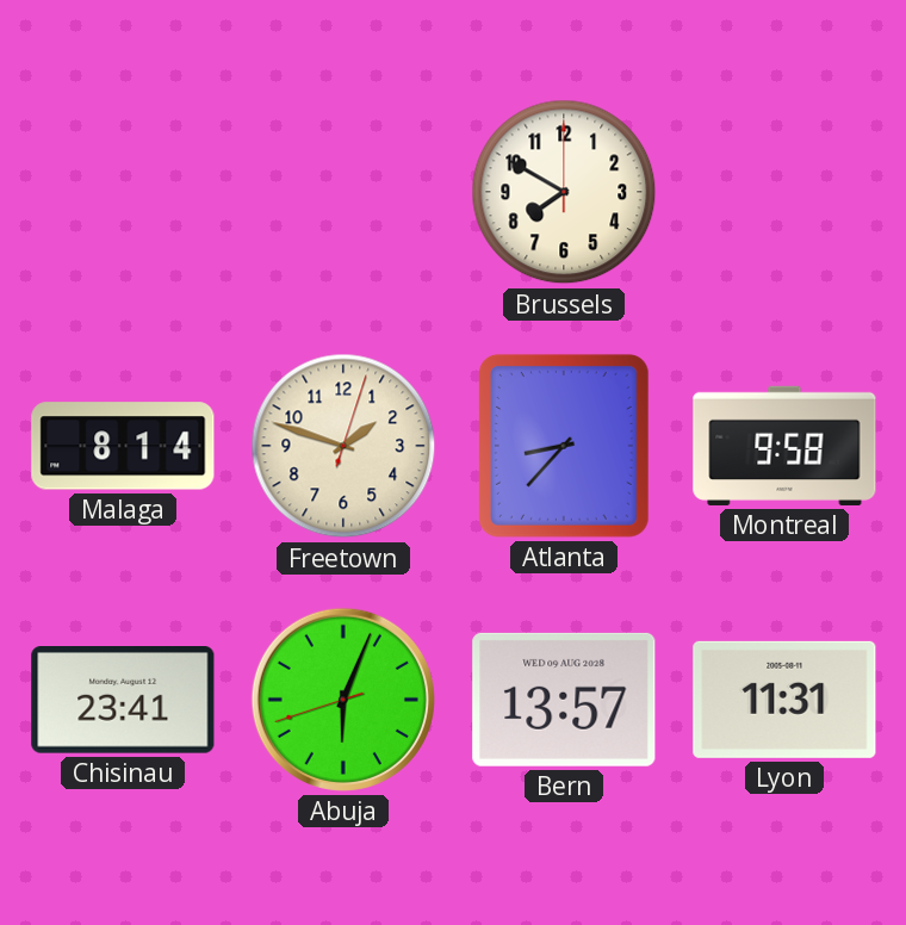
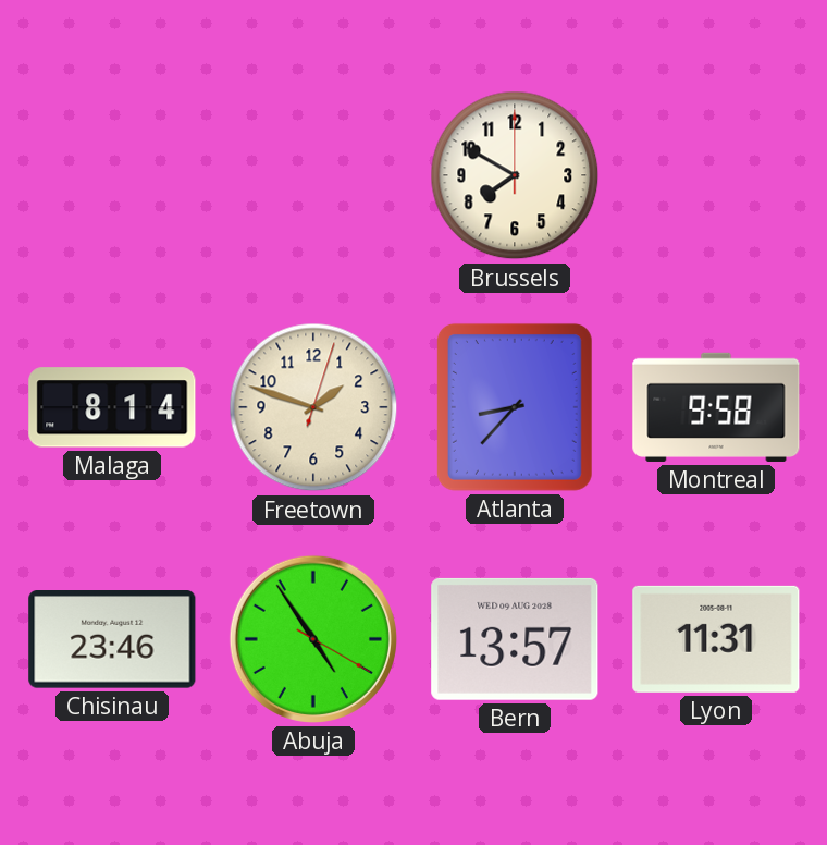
Chisinau: 23:41 -> 23:46 (112, 640)
Abuja: 6:03 -> 4:54 (313, 639)
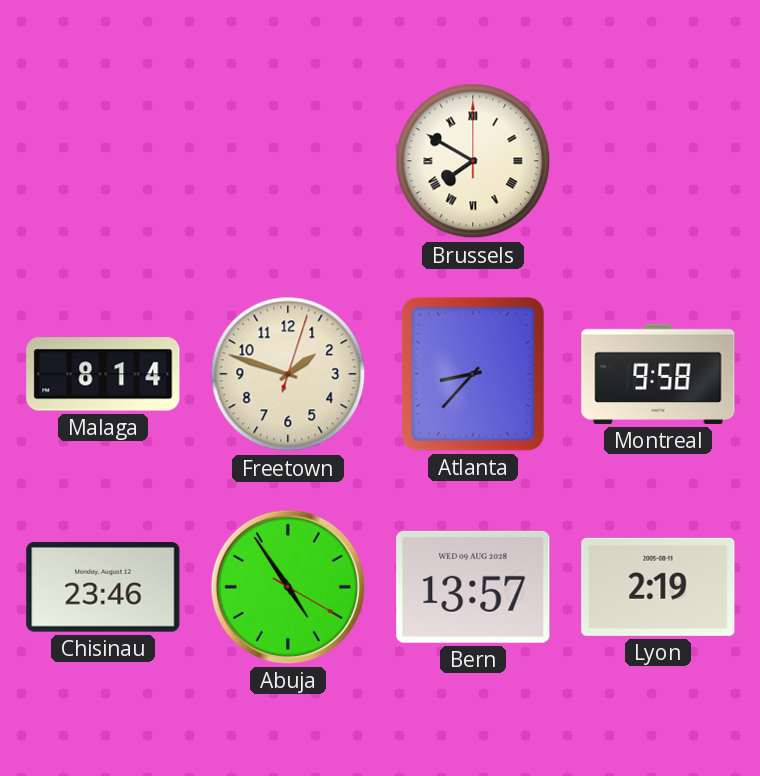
Brussels numerals: Arabic -> Roman (473, 161)
Lyon: 11:31 -> 2:19 (658, 587)
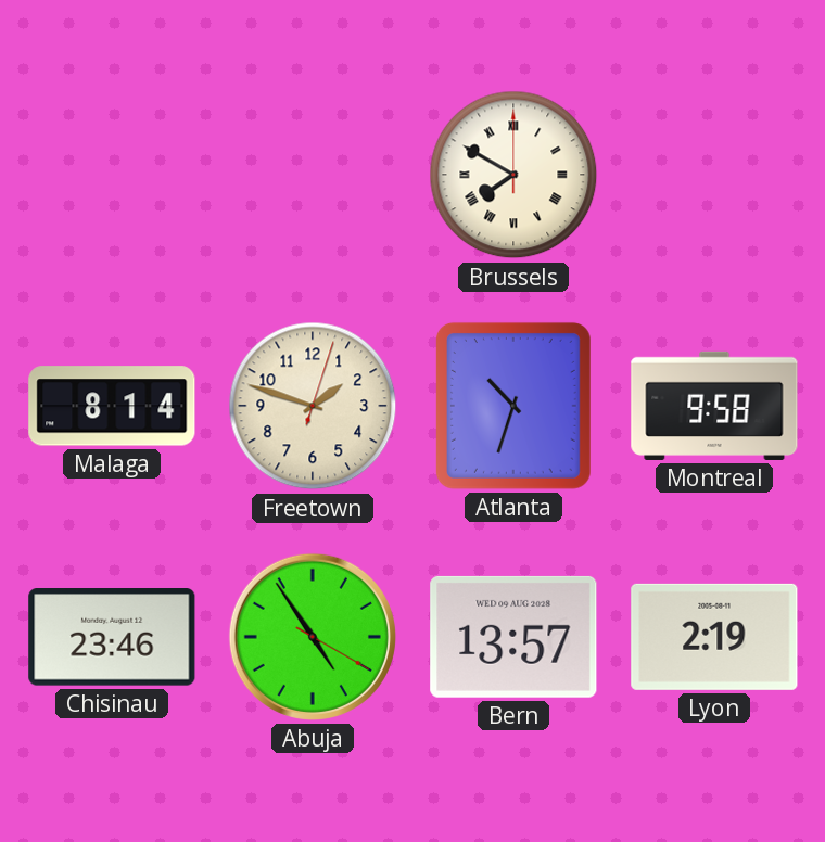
Atlanta: 8:37 -> 10:33 (513, 406)
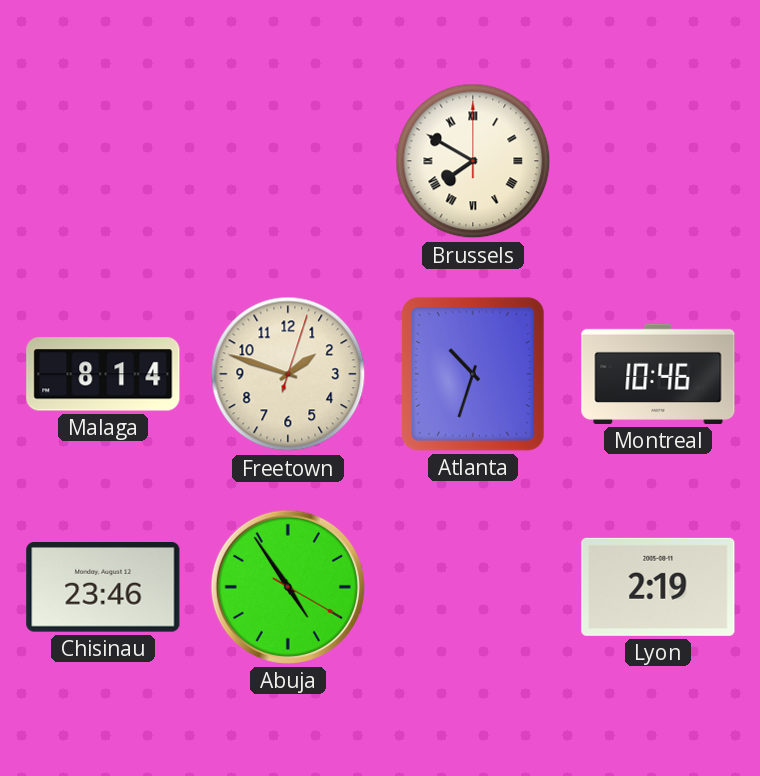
Montreal: 9:58 -> 10:46 (658, 374)
Bern: 13:57 -> none (513, 637)
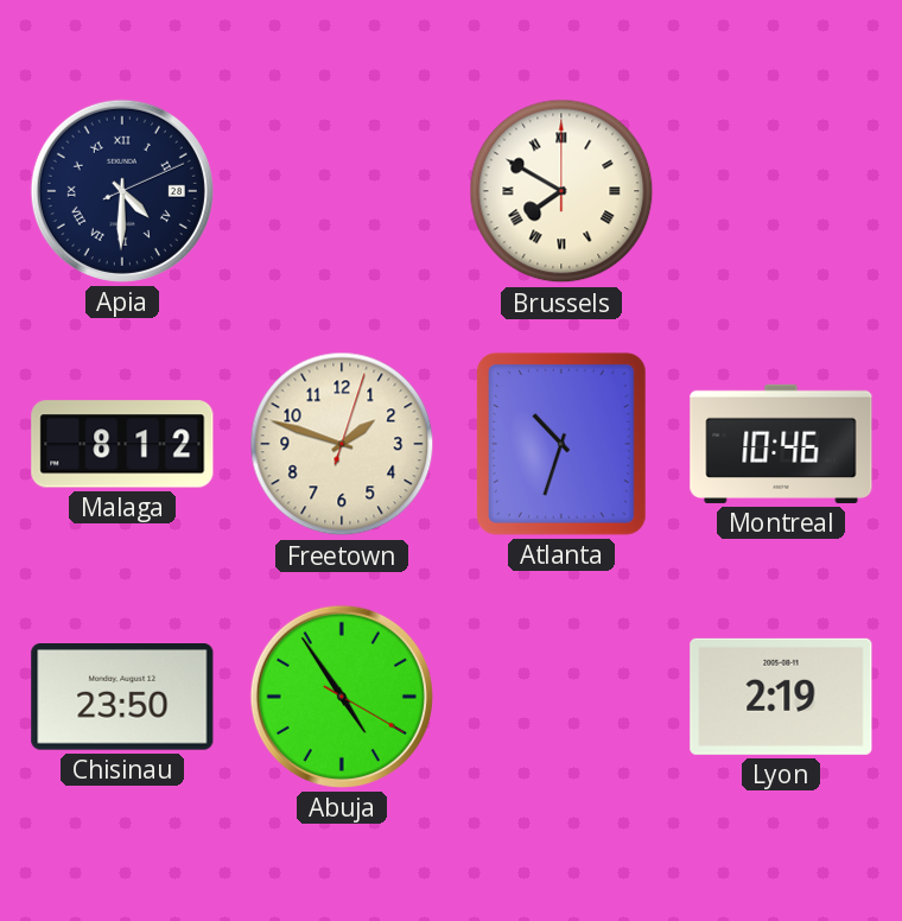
Apia: none -> 4:30 (122, 191)
Malaga: 8:14 -> 8:12 (122, 444)
Chisinau: 23:46 -> 23:50 (122, 698)
